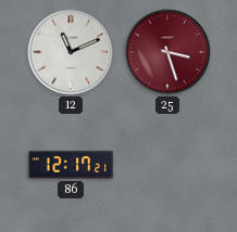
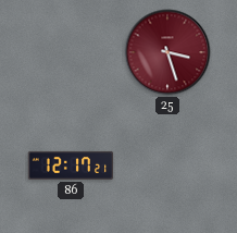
12: 11:11 -> none (71, 52)
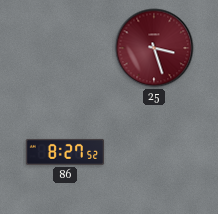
86: 12:17 -> 8:27 (65, 152)
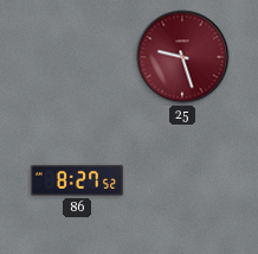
25: 3:27 -> 9:27 (182, 57)
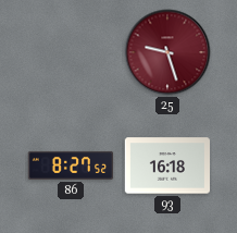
93: none -> 16:18 (166, 165)
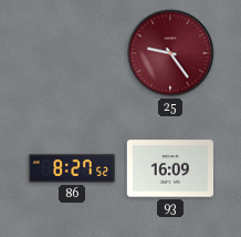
25: 9:27 -> 9:24 (170, 53)
93: 16:18 -> 16:09 (169, 168)
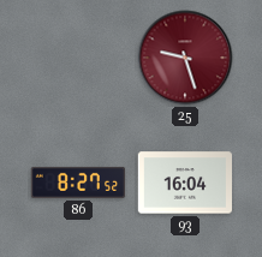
25: 9:24 -> 9:27 (185, 58)
93: 16:09 -> 16:04 (184, 183)
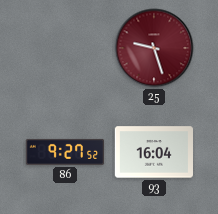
86: 8:27 -> 9:27 (65, 152)
